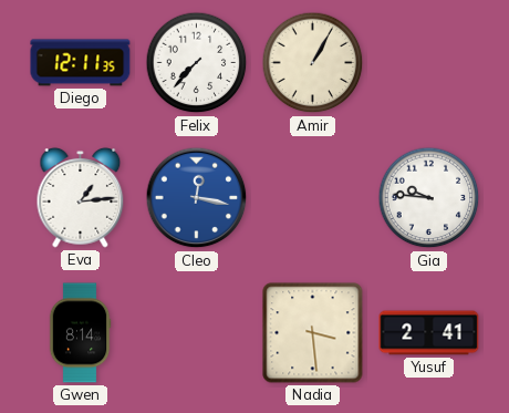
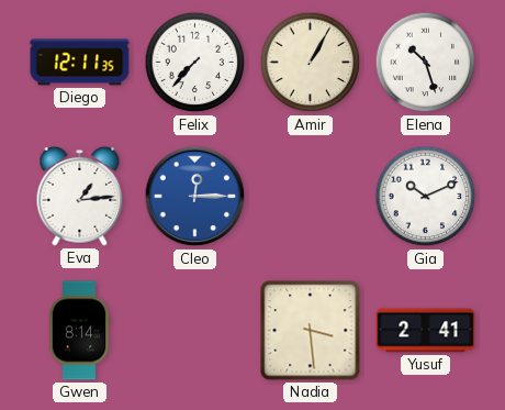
Elena: none -> 10:27 (426, 63)
Cleo: 12:17 -> 12:15 (195, 197)
Gia: 9:46 -> 10:11 (426, 197)
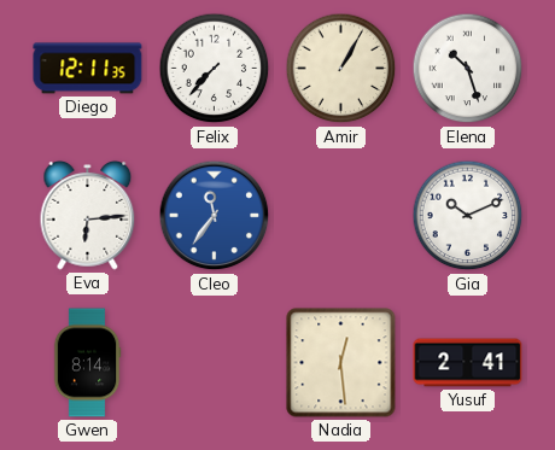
Eva: 1:14 -> 6:14 (88, 215)
Cleo: 12:15 -> 11:36 (215, 216)
Nadia: 3:29 -> 12:29 (341, 363)
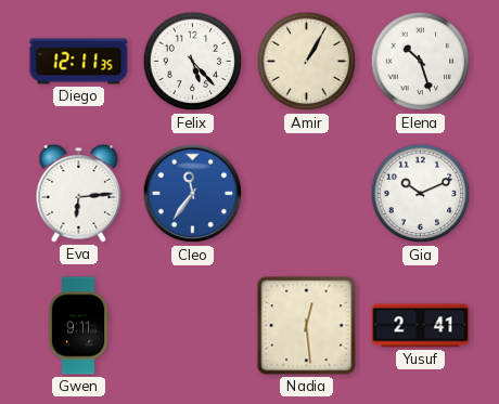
Felix: 7:37 -> 5:23 (193, 62)
Gwen: 8:14 -> 9:11 (78, 326)
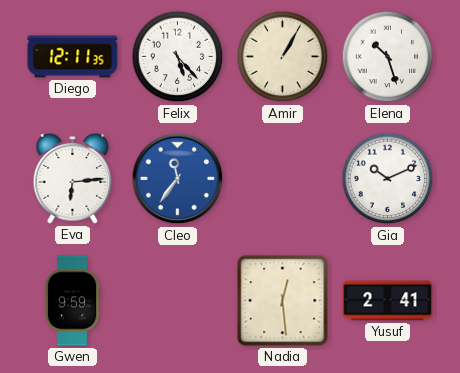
Gwen: 9:11 -> 9:59 (72, 301)
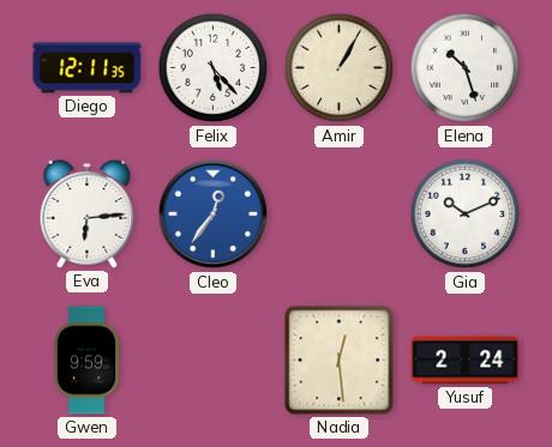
Cleo: 11:36 -> 12:36 (214, 215)
Yusuf: 2:41 -> 2:24 (466, 361)
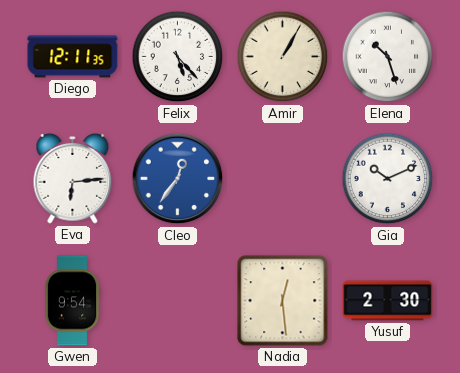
Gwen: 9:59 -> 9:54 (72, 301)
Yusuf: 2:24 -> 2:30 (388, 301)
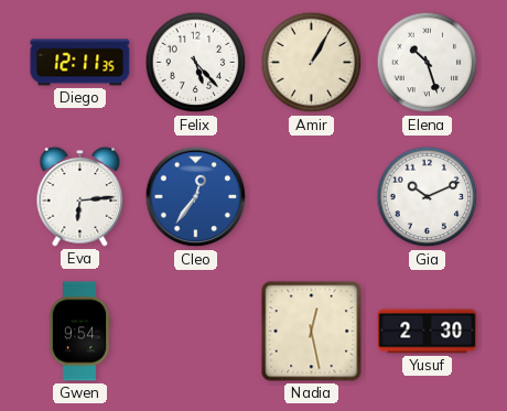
Nadia: 12:29 -> 12:28 (312, 332)
